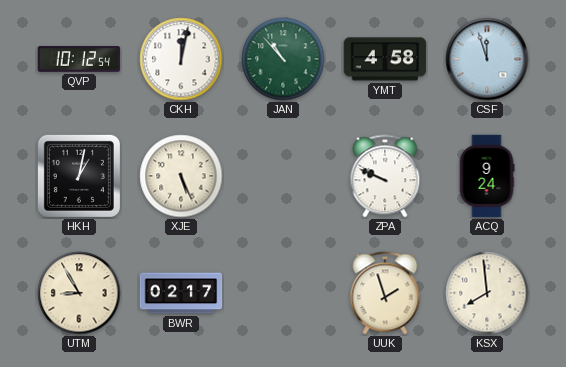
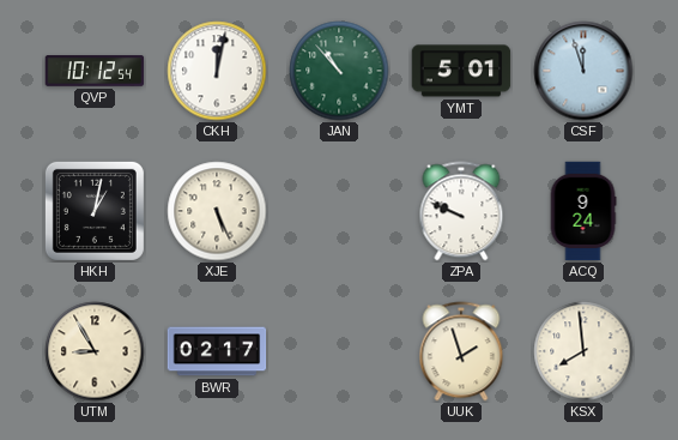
YMT: 4:58 -> 5:01 (461, 71)
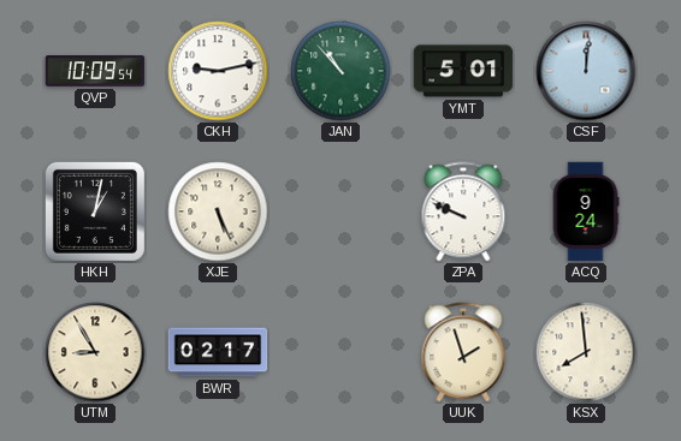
QVP: 10:12 -> 10:09 (95, 71)
CKH: 12:02 -> 9:13 (218, 71)
CSF: 11:57 -> 12:01 (586, 71)
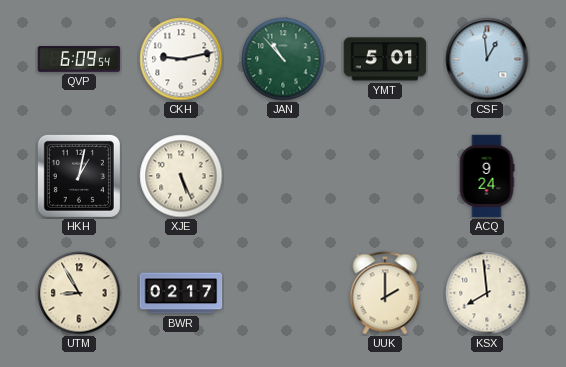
QVP: 10:09 -> 6:09 (79, 59)
CSF: 12:01 -> 12:59 (487, 59)
ZPA: 9:49 -> none (463, 211)
UUK: 1:57 -> 2:00 (385, 293)
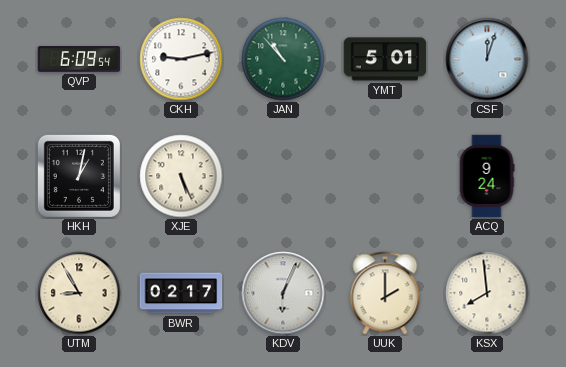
CSF: 12:59 -> 12:03 (487, 59)
KDV: none -> 6:04 (283, 293)
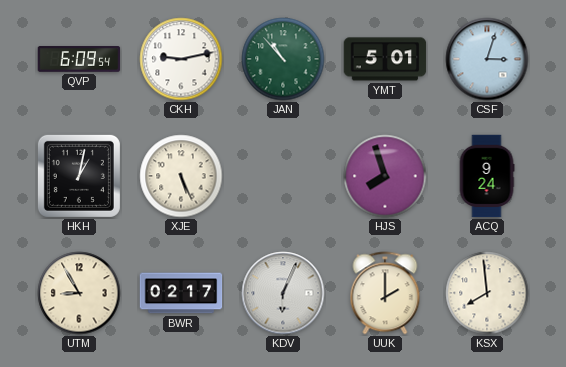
CSF: 12:03 -> 3:03 (487, 59)
HJS: none -> 7:57 (385, 176)
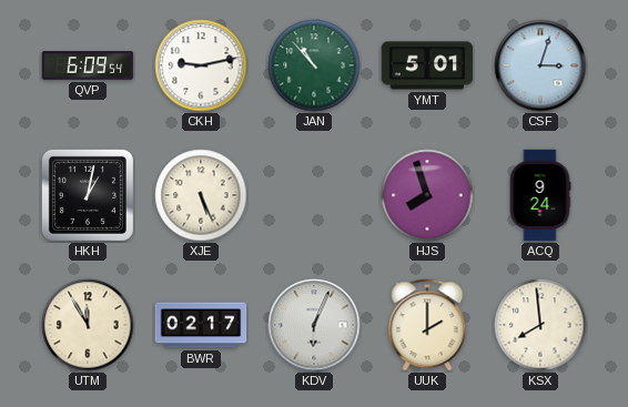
UTM: 8:55 -> 11:55 (88, 325)
